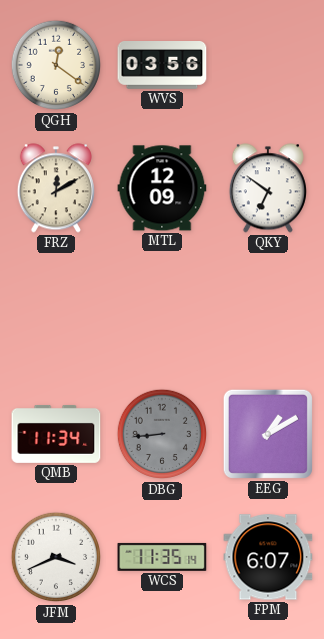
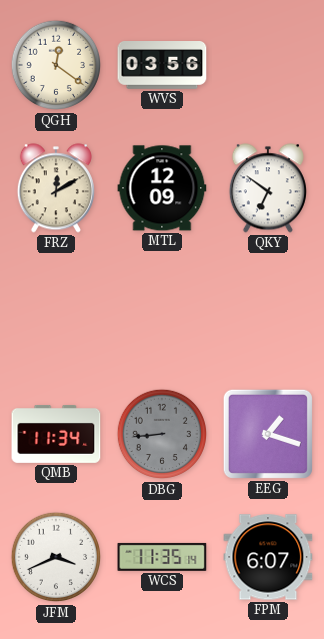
EEG: 1:10 -> 1:18 (268, 434)
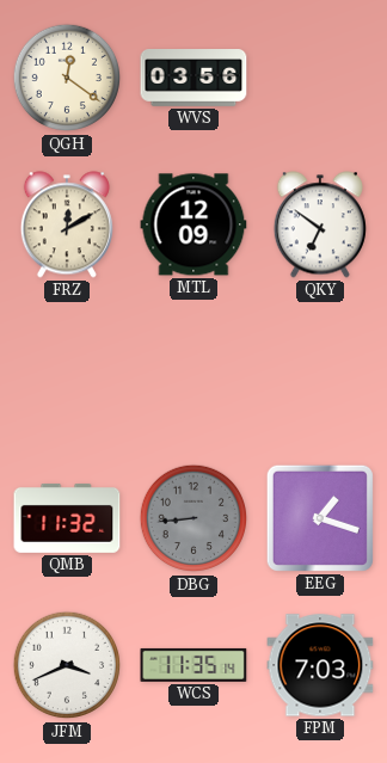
QMB: 11:34 -> 11:32 (67, 518)
FPM: 6:07 -> 7:03 (320, 665)
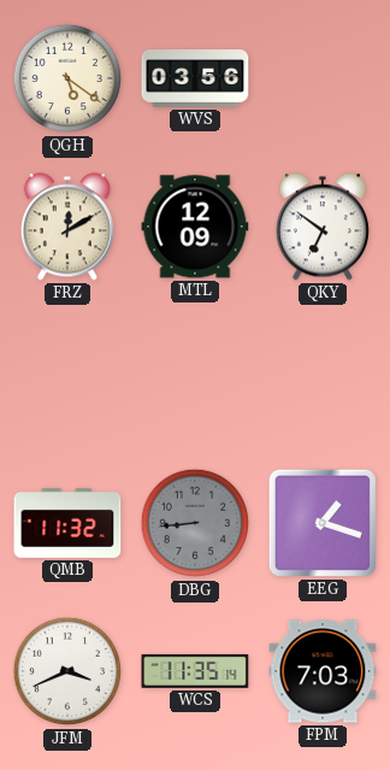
QGH: 12:21 -> 5:21 (67, 78)
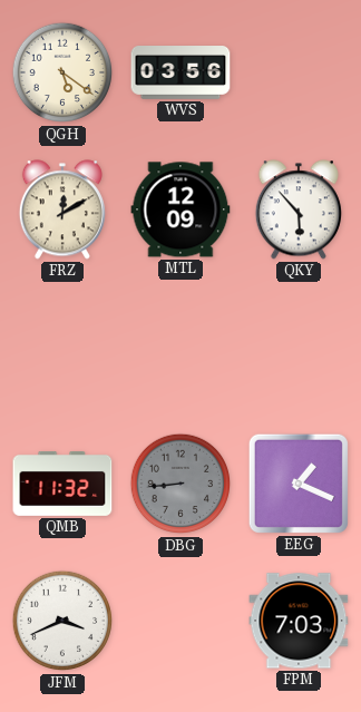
QKY: 6:51 -> 5:53 (299, 209)
EEG: 1:18 -> 1:19 (299, 484)
WCS: 11:35 -> none (195, 671)
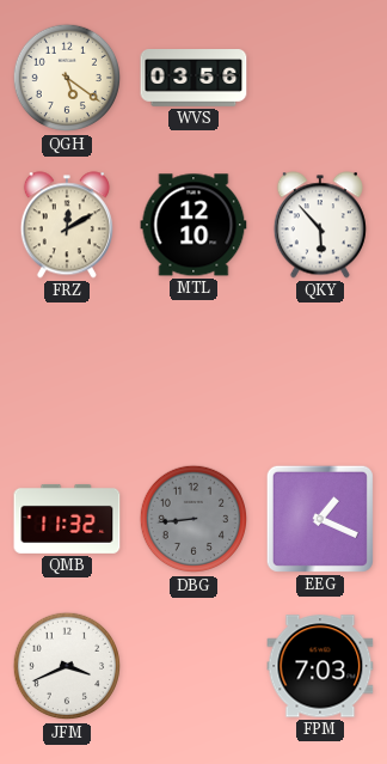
MTL: 12:09 -> 12:10 (193, 225)
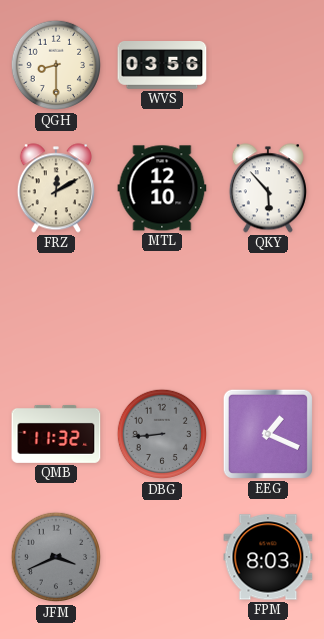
QGH: 5:21 -> 8:30 (56, 65)
JFM dial: white -> grey (56, 557)
FPM: 7:03 -> 8:03 (268, 557)
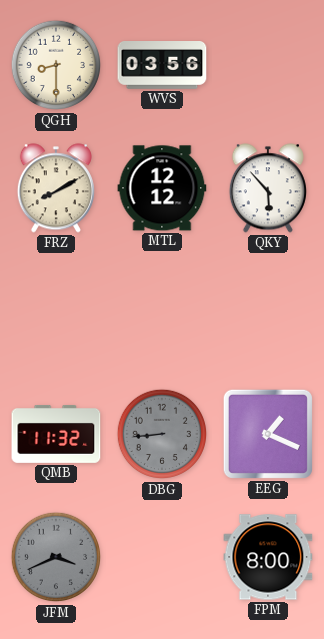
FRZ: 12:10 -> 8:10 (56, 188)
MTL: 12:10 -> 12:12 (162, 188)
FPM: 8:03 -> 8:00 (268, 557)
